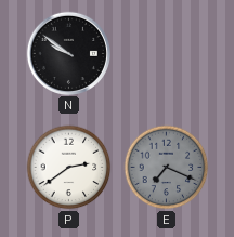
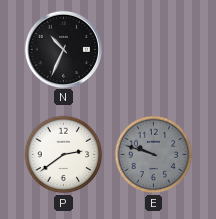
N: 9:51 -> 10:34 (63, 49)
E: 7:19 -> 9:48 (154, 155)
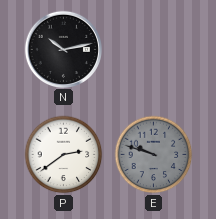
N: 10:34 -> 10:13 (63, 49)
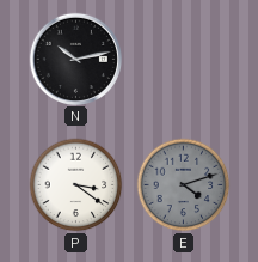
P: 2:39 -> 3:21 (76, 185)
E: 9:48 -> 4:12 (184, 185)
